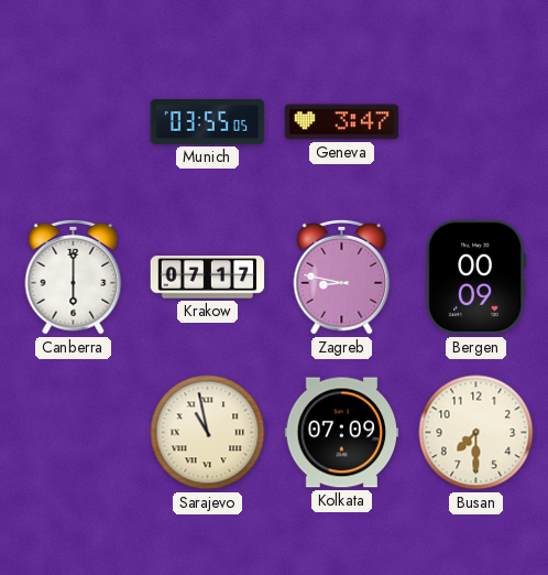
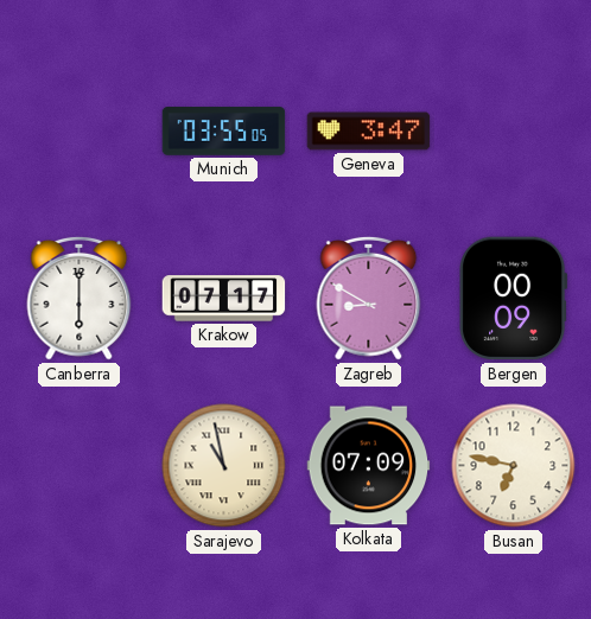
Zagreb: 8:47 -> 8:50 (369, 298)
Busan: 7:30 -> 6:47 (514, 466)
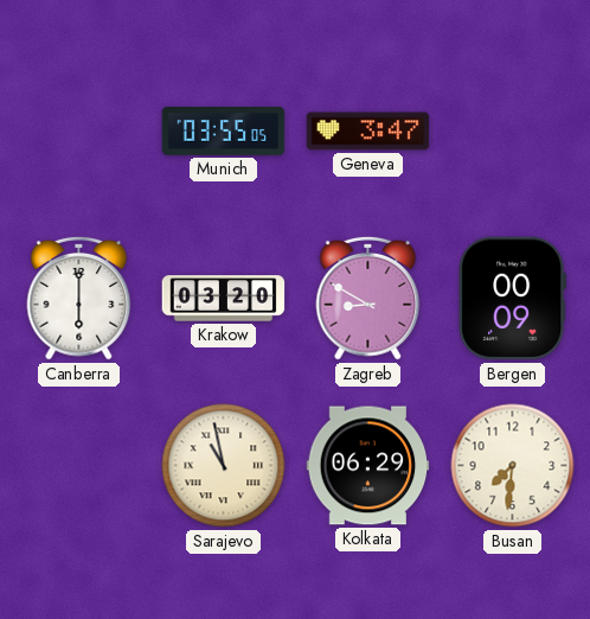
Krakow: 07:17 -> 03:20 (224, 299)
Kolkata: 07:09 -> 06:29 (368, 466)
Busan: 6:47 -> 7:31 (513, 466)
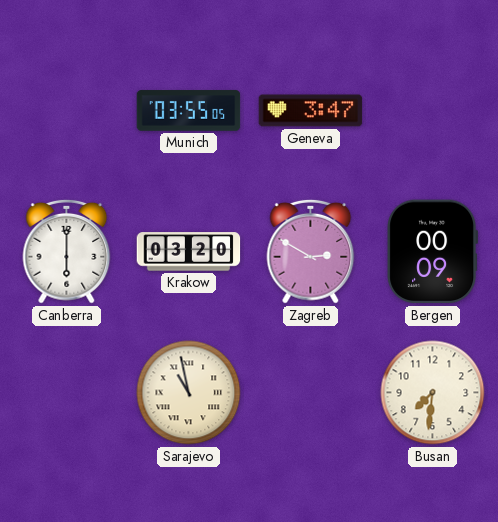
Zagreb: 8:50 -> 2:50 (311, 251)
Kolkata: 06:29 -> none (368, 466)
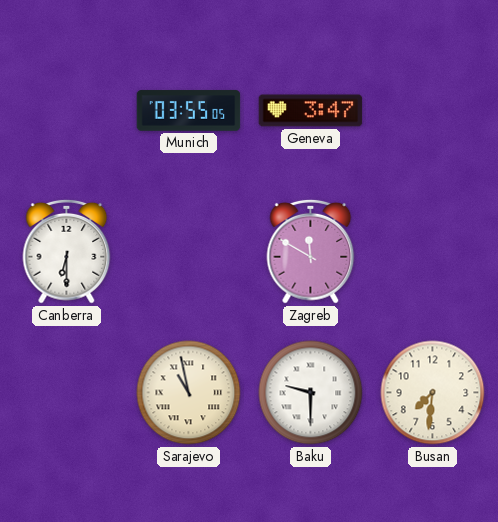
Canberra: 6:00 -> 6:30 (67, 251)
Krakow: 03:20 -> none (189, 252)
Zagreb: 2:50 -> 11:50 (311, 251)
Bergen: 00:09 -> none (433, 252)
Baku: none -> 9:30 (311, 393)
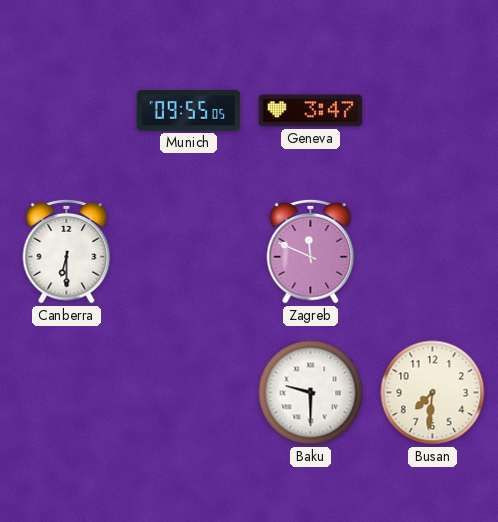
Munich: 03:55 -> 09:55 (189, 111)
Zagreb: 11:50 -> 11:49 (311, 251)
Sarajevo: 10:58 -> none (189, 393)
